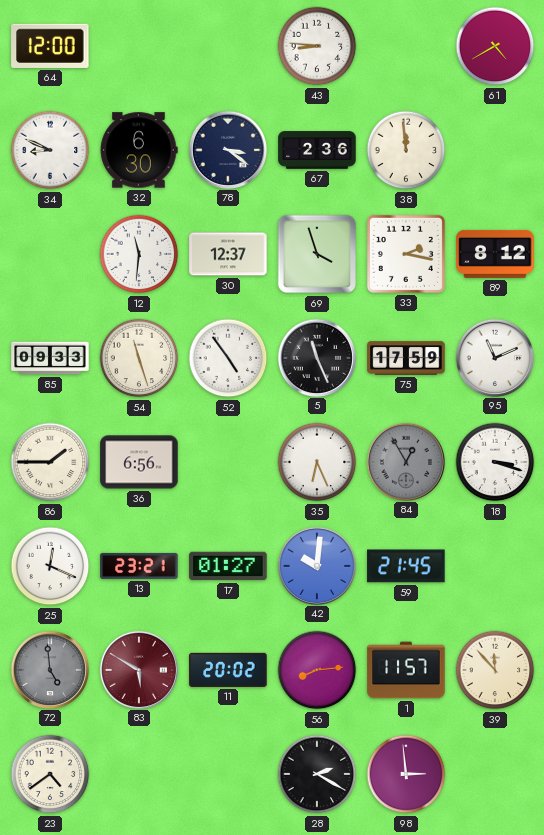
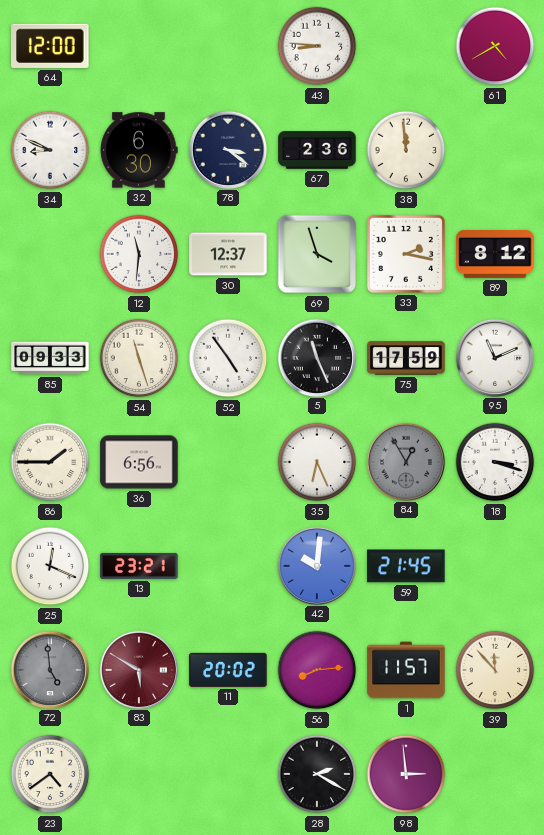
17: 01:27 -> none (228, 566)
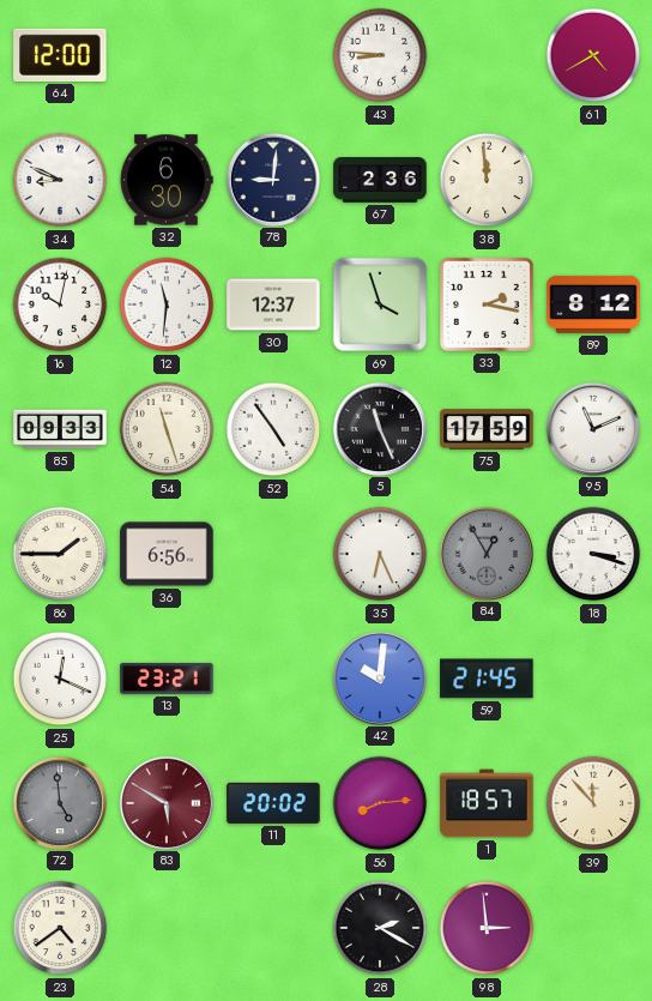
78: 3:21 -> 9:01 (272, 179)
16: none -> 10:02 (60, 304)
1: 11:57 -> 18:57 (487, 803)
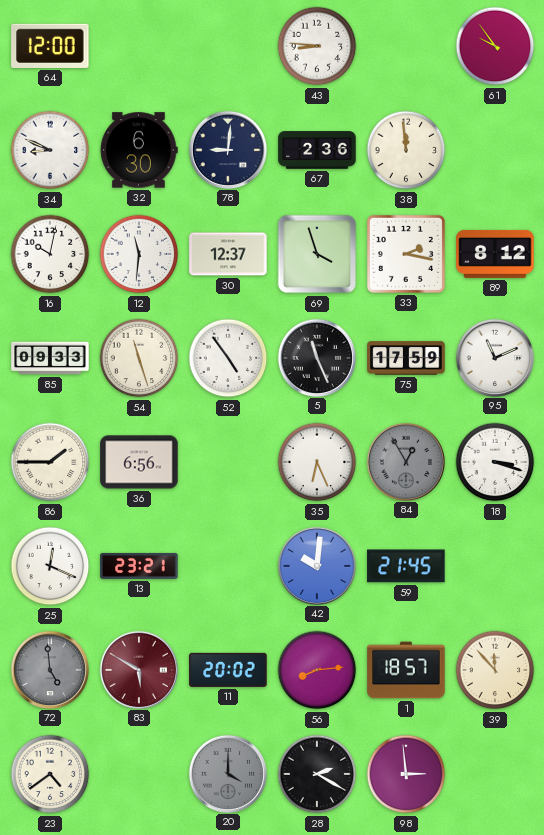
61: 4:40 -> 9:54 (495, 46)
20: none -> 4:00 (227, 773)
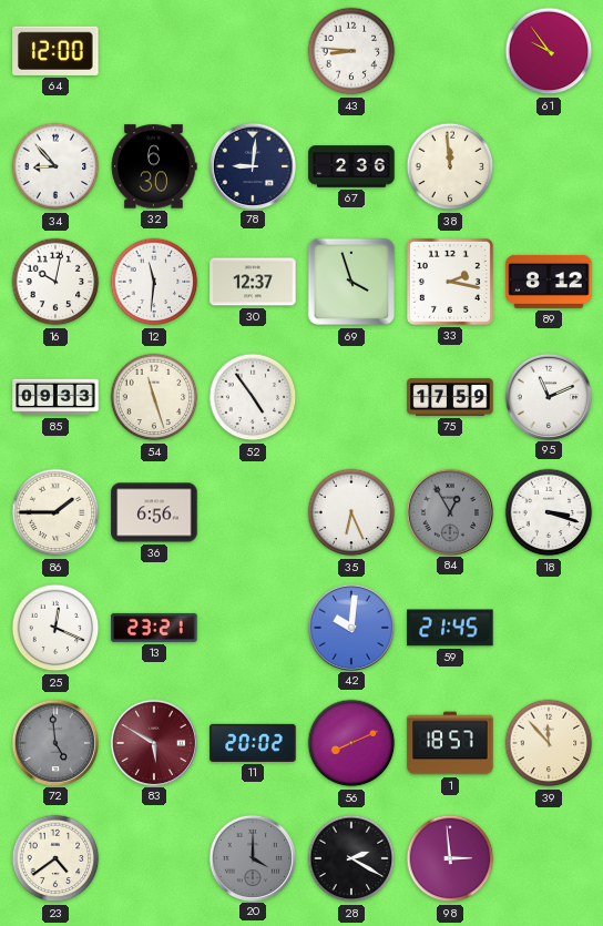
34: 8:49 -> 8:53 (55, 166)
5: 11:26 -> none (316, 357)
56: 8:14 -> 8:11 (351, 743)
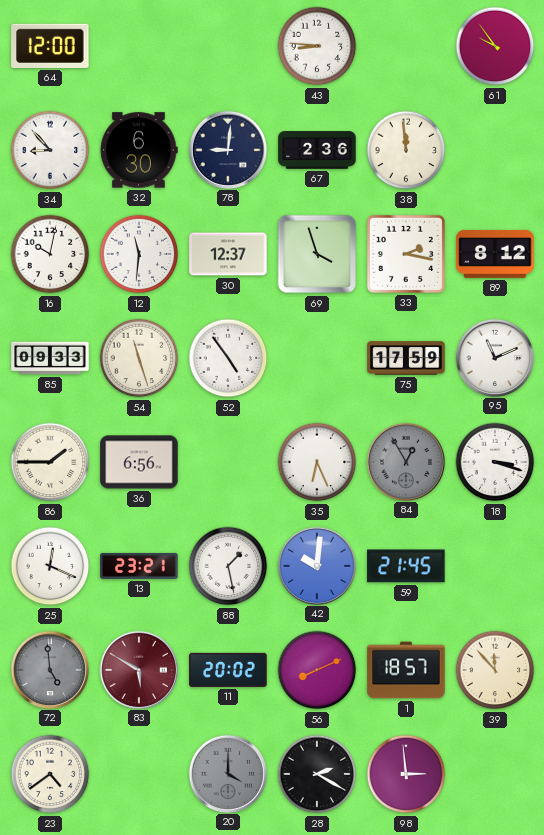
88: none -> 1:28 (228, 566)
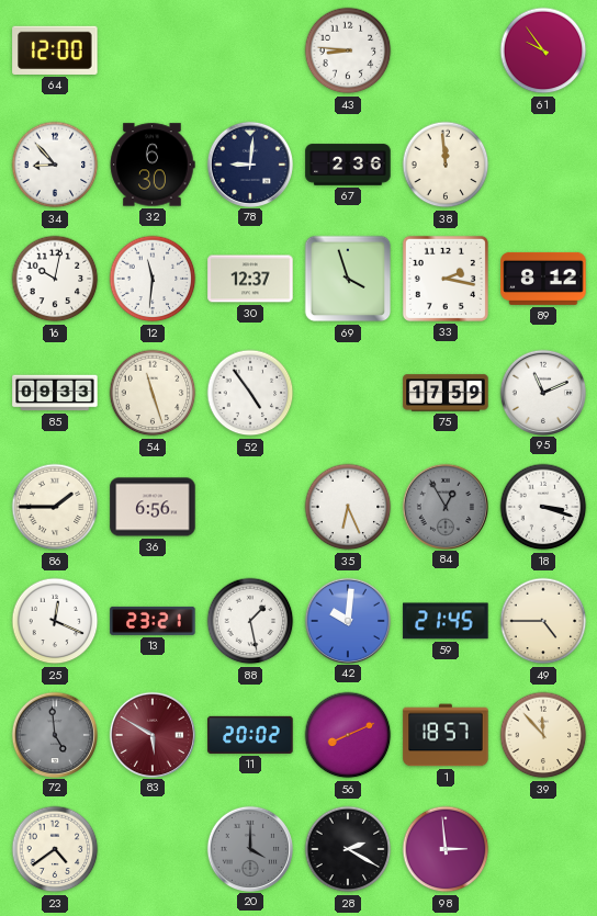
49: none -> 4:45 (543, 621)
